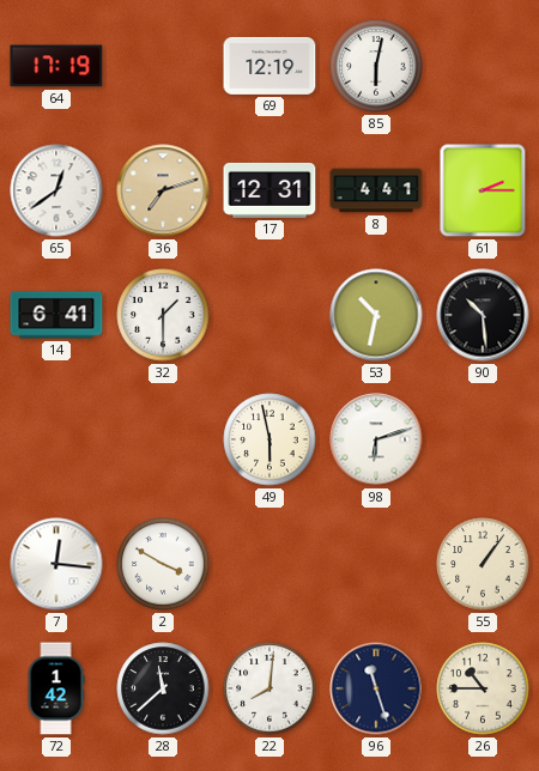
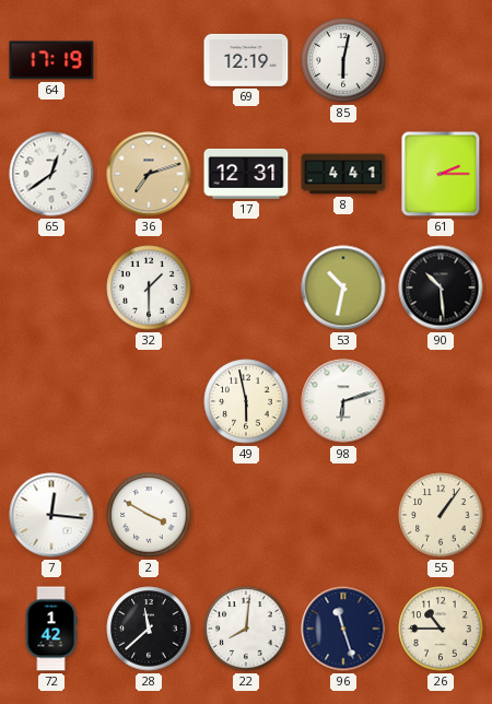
14: 6:41 -> none (56, 315)
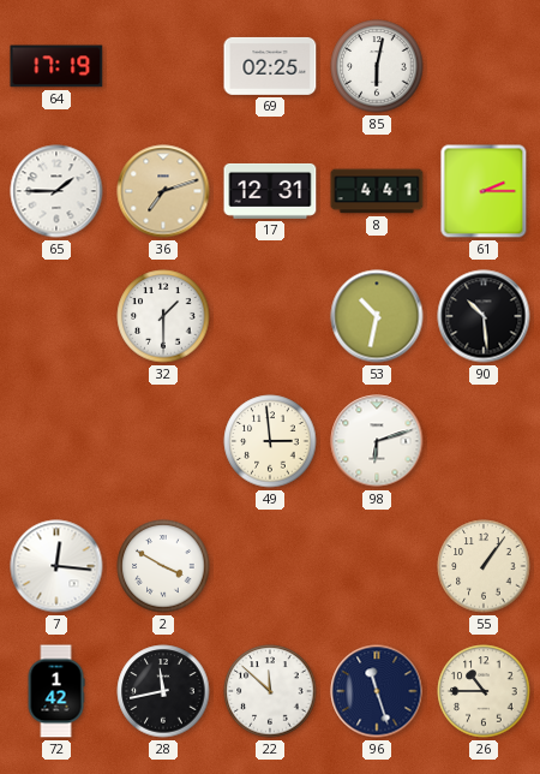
69: 12:19 -> 02:25 (270, 66)
65: 12:39 -> 1:45 (56, 191)
49: 5:58 -> 2:59 (270, 441)
28: 11:38 -> 11:43 (163, 691)
22: 8:01 -> 11:52 (270, 691)
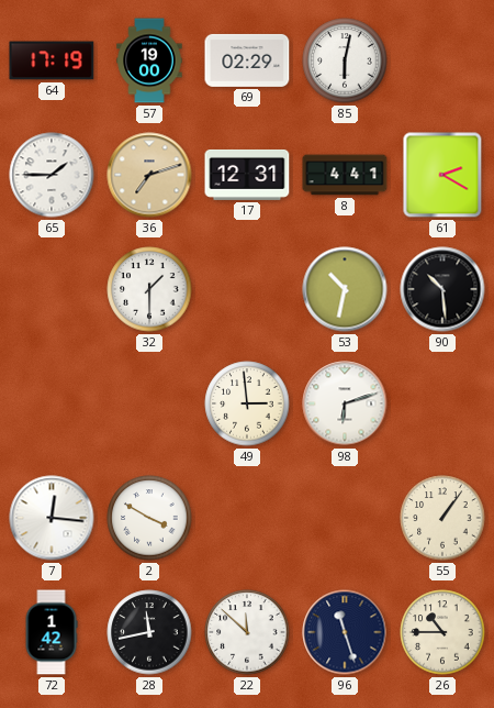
57: none -> 19:00 (149, 60)
69: 02:25 -> 02:29 (247, 60)
61: 2:15 -> 2:20 (442, 175)
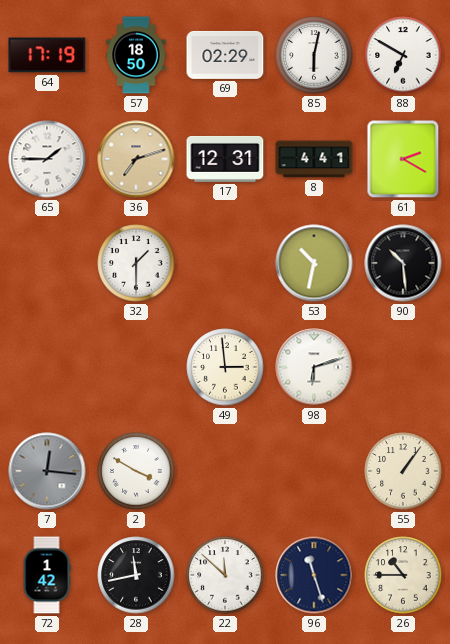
57: 19:00 -> 18:50 (136, 55)
88: none -> 6:50 (403, 55)
7 dial: white -> grey (47, 471)
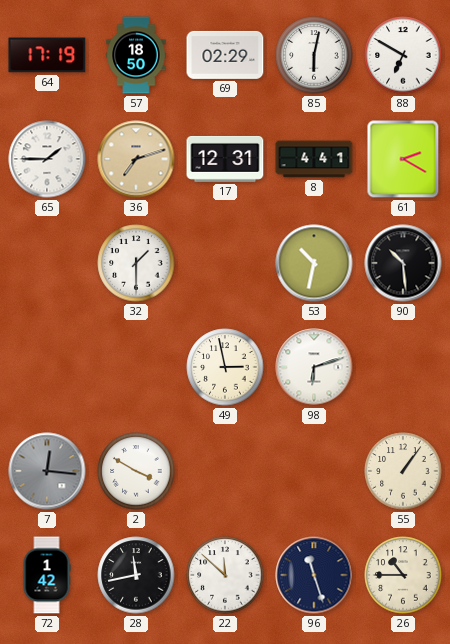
49: 2:59 -> 2:58 (225, 367)
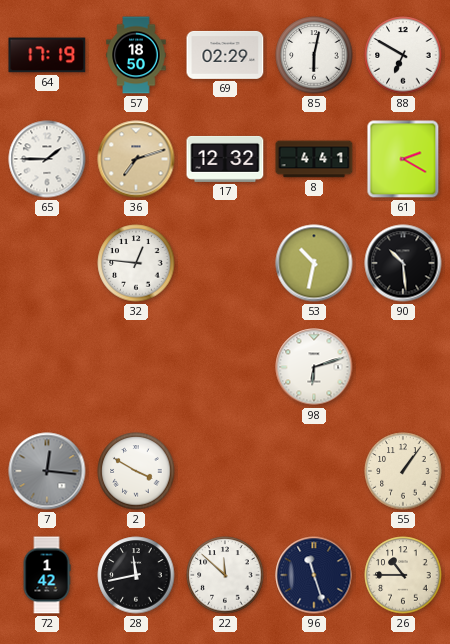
17: 12:31 -> 12:32 (225, 159)
32: 1:30 -> 12:46 (136, 263)
49: 2:58 -> none (225, 367)
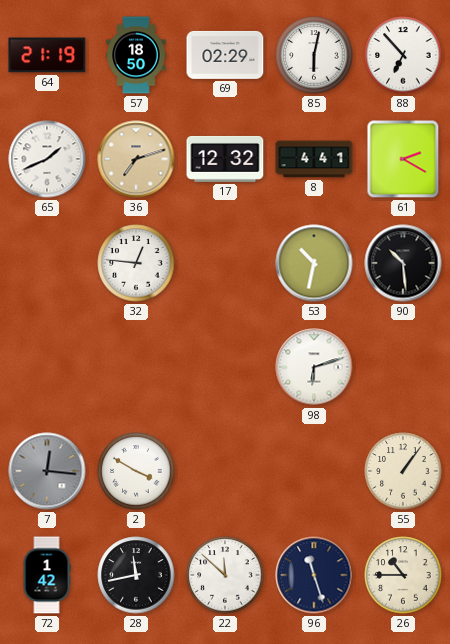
64: 17:19 -> 21:19 (47, 55)
88: 6:50 -> 6:53 (403, 55)
65: 1:45 -> 1:41 (47, 159)
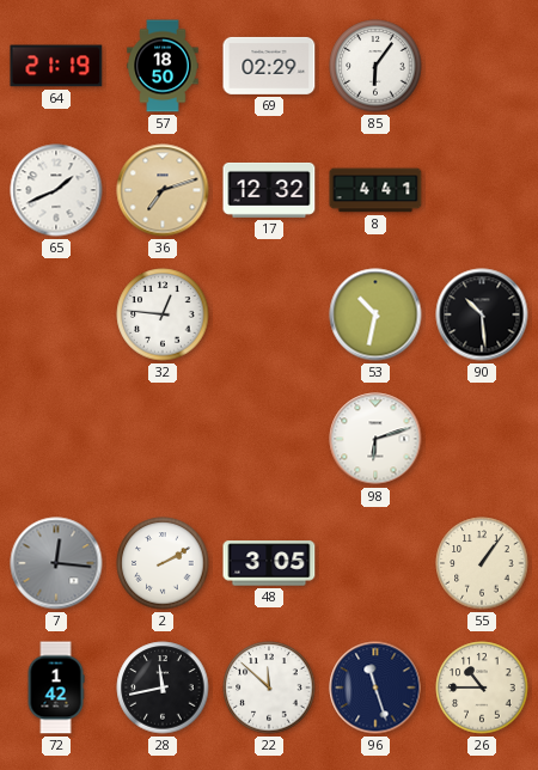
85: 6:02 -> 6:06 (375, 66)
88: 6:53 -> none (403, 55)
61: 2:20 -> none (403, 159)
2: 3:50 -> 2:10 (163, 563)
48: none -> 3:05 (269, 563)
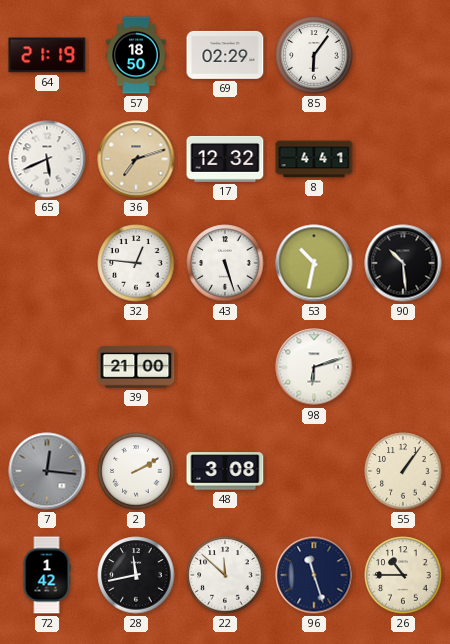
65: 1:41 -> 5:41 (47, 159)
43: none -> 5:27 (225, 263)
39: none -> 21:00 (136, 367)
48: 3:05 -> 3:08 (225, 471)
